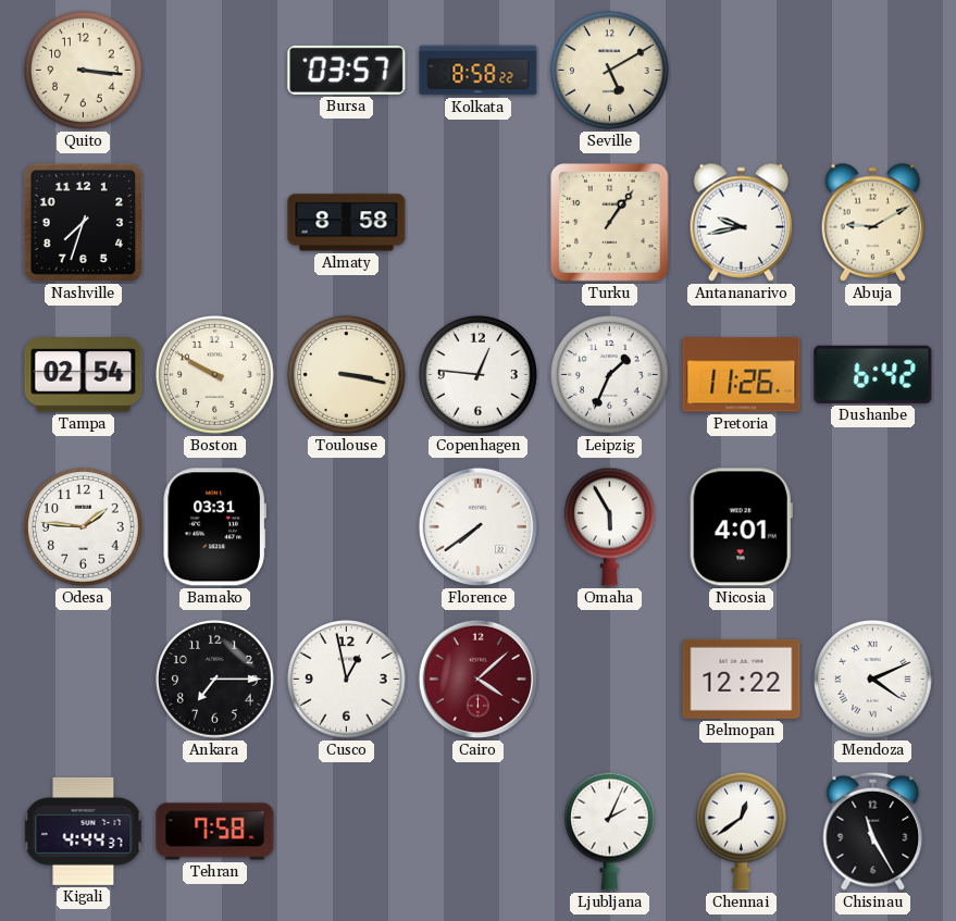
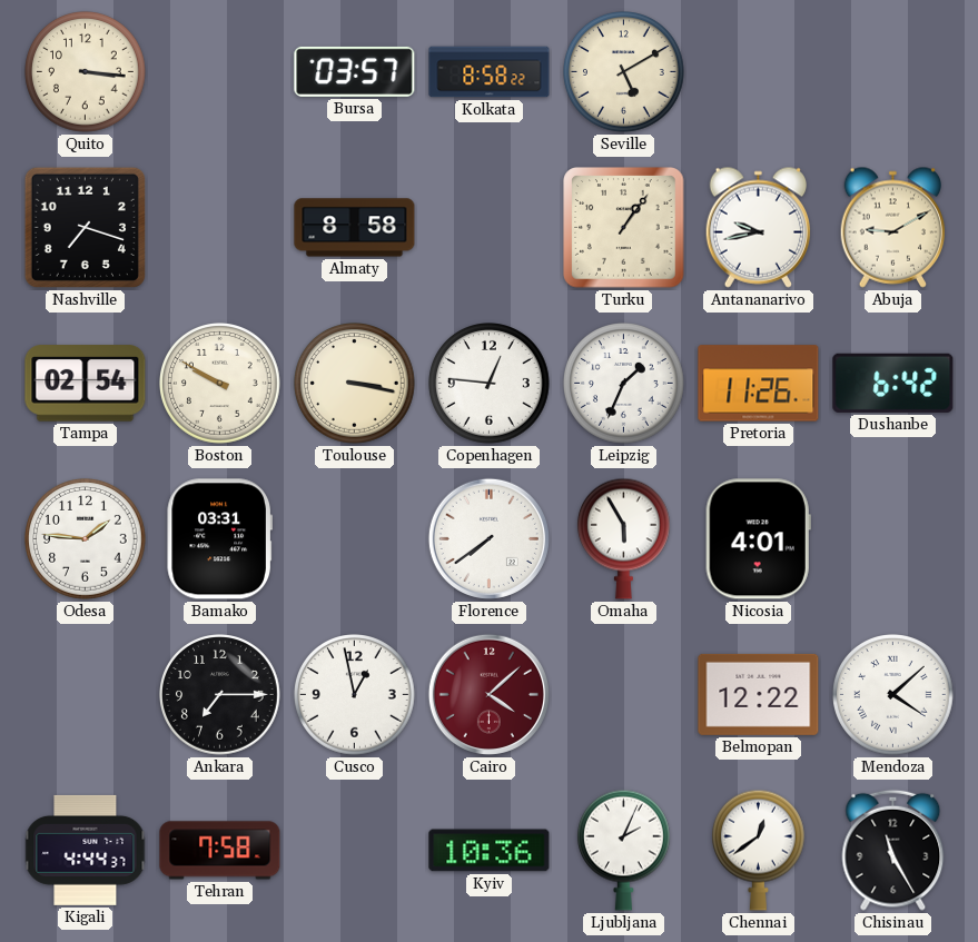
Nashville: 7:33 -> 7:18 (85, 227)
Mendoza: 4:11 -> 4:08 (893, 695)
Kyiv: none -> 10:36 (490, 851)
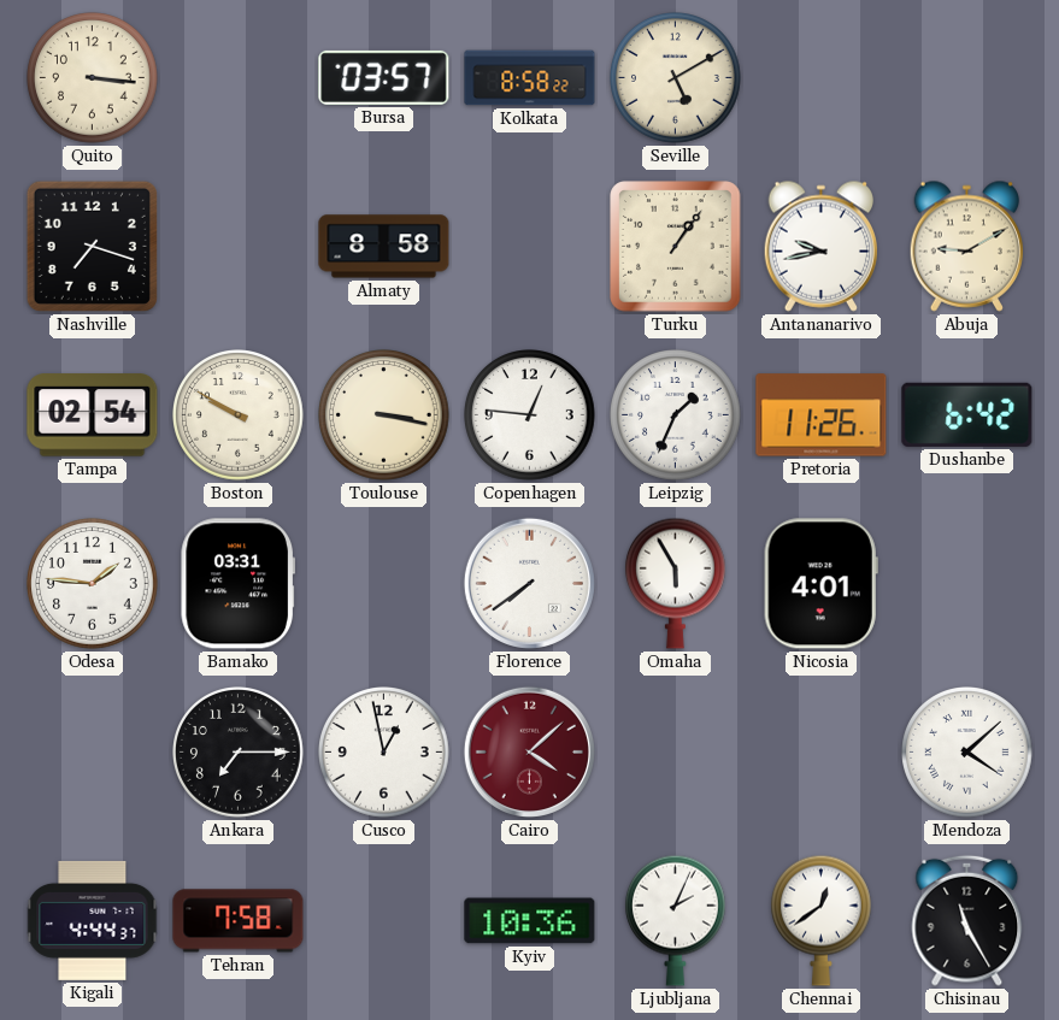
Belmopan: 12:22 -> none (759, 694)
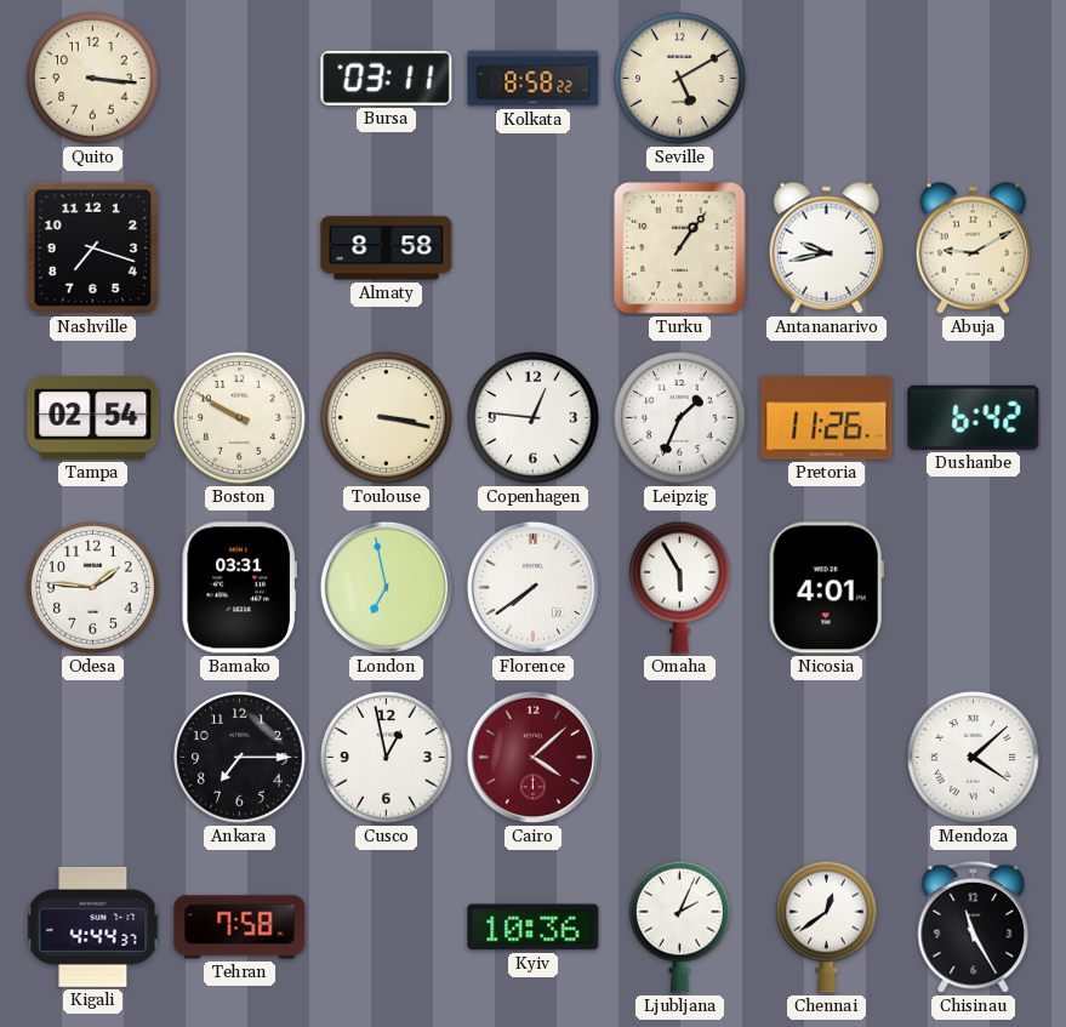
Bursa: 03:57 -> 03:11 (387, 78)
London: none -> 6:58 (386, 587)
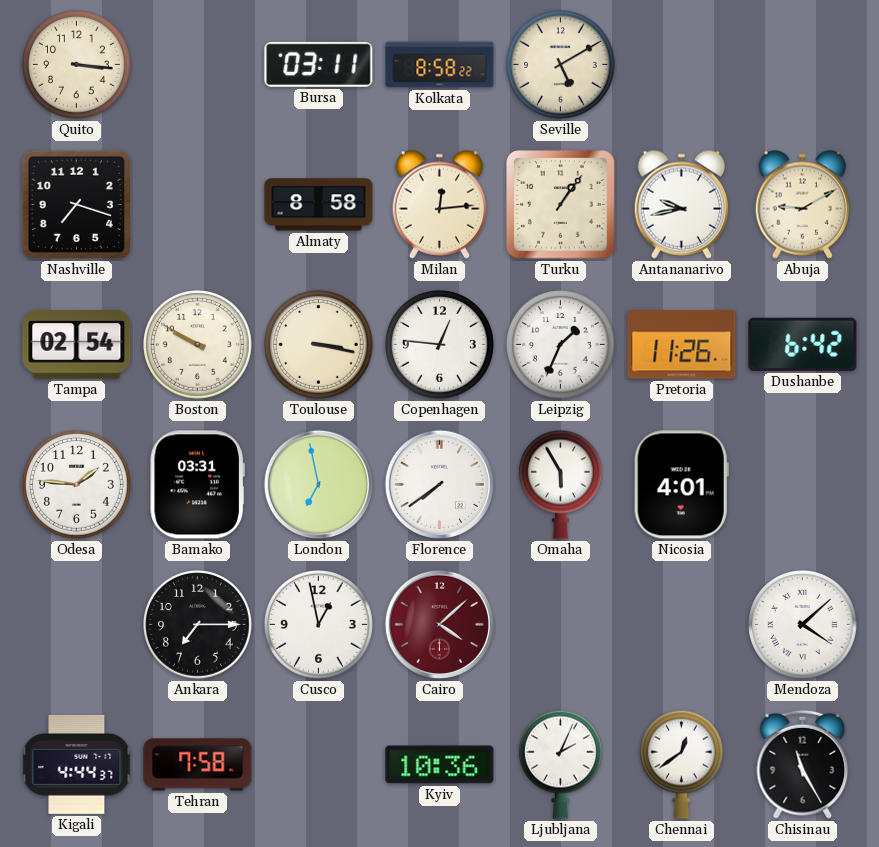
Milan: none -> 12:14 (440, 204)
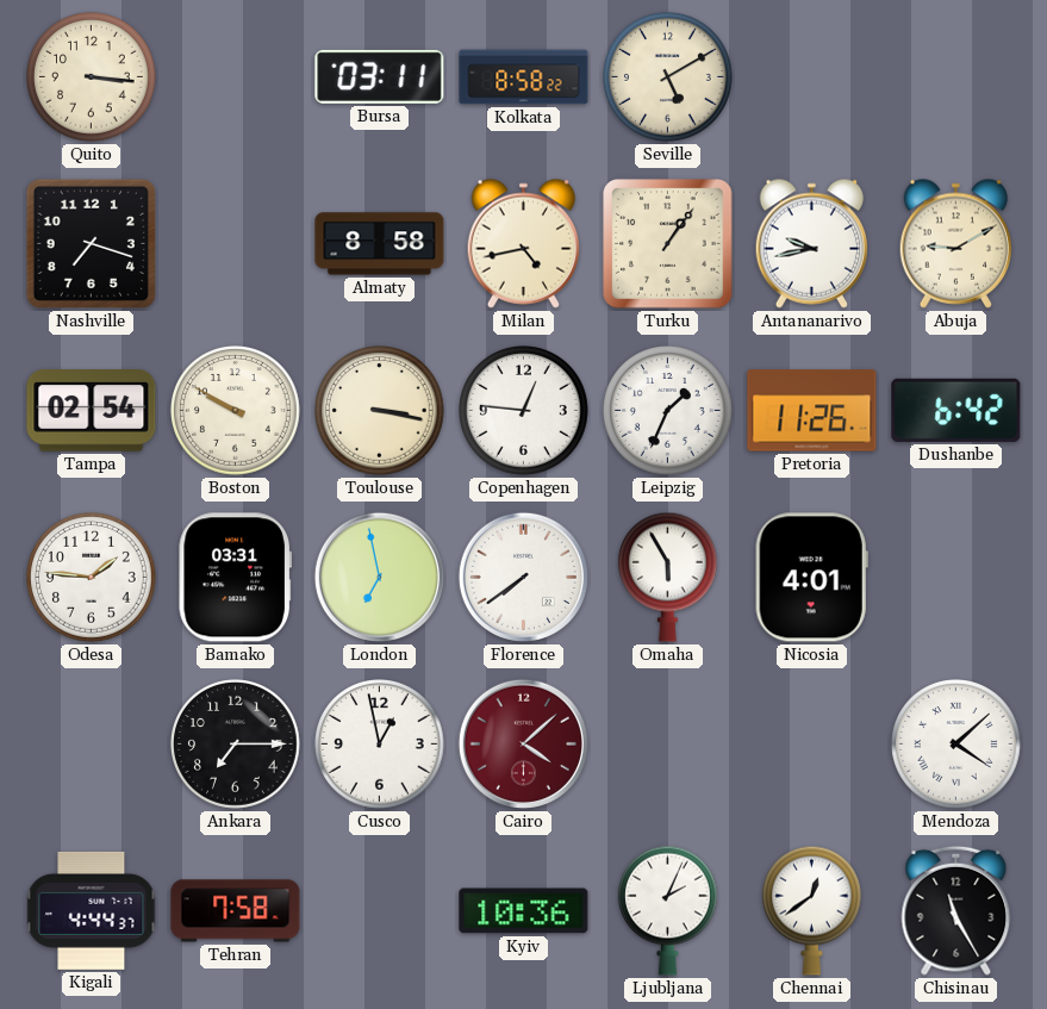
Milan: 12:14 -> 4:43 (524, 243)
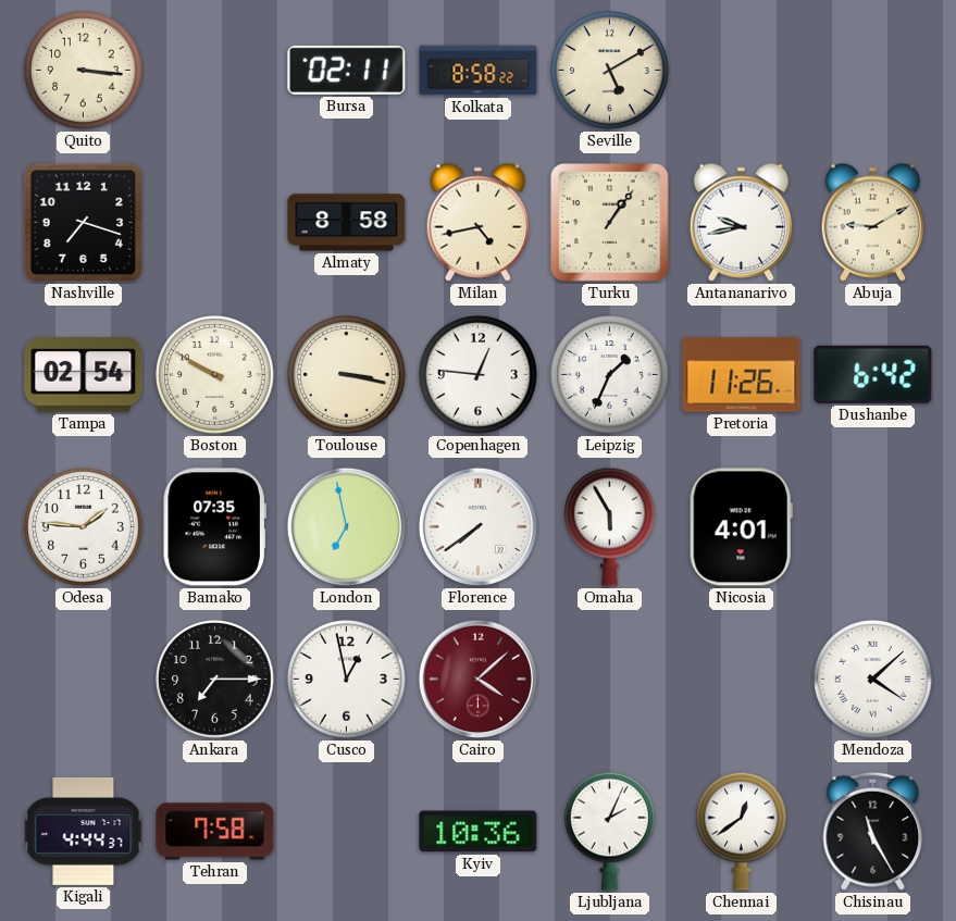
Bursa: 03:11 -> 02:11 (347, 70)
Bamako: 03:31 -> 07:35 (214, 527)
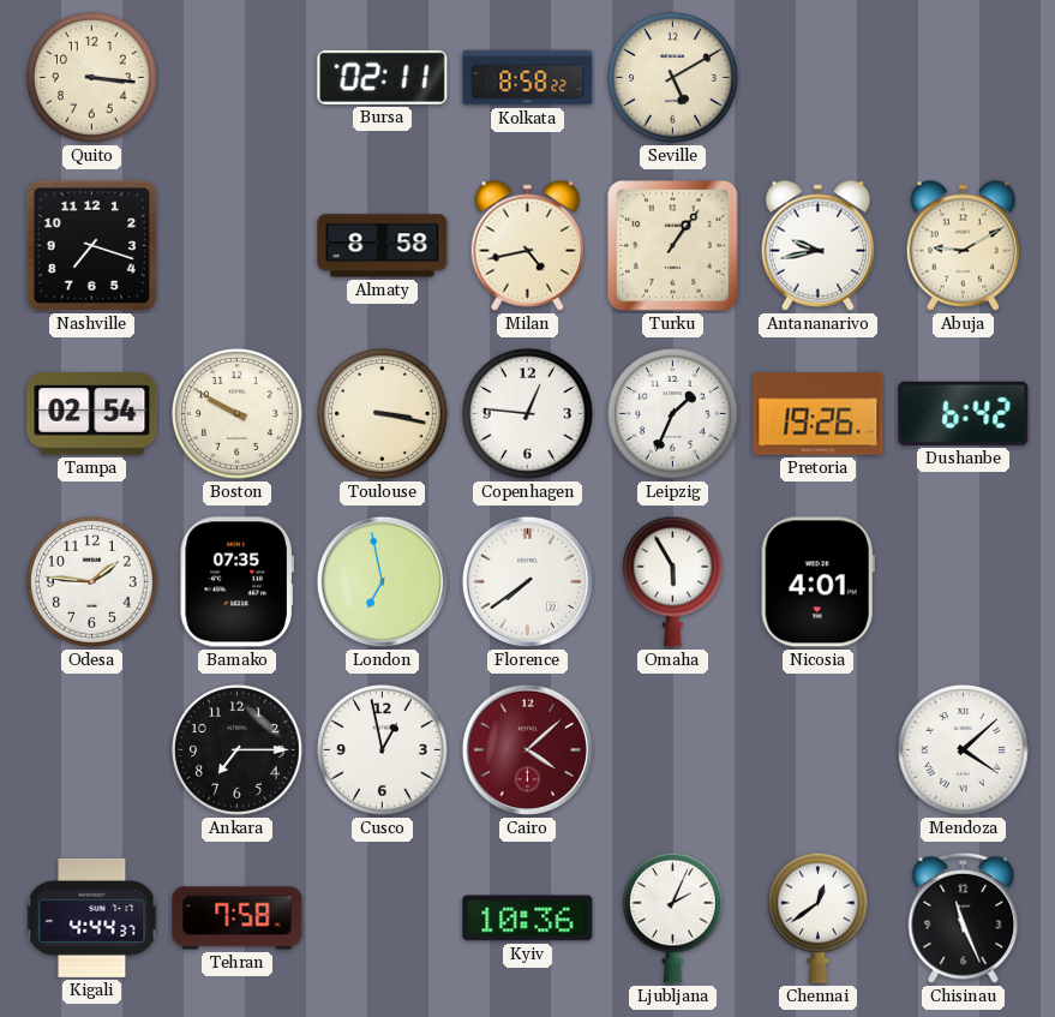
Pretoria: 11:26 -> 19:26 (819, 414)
Chisinau: 11:25 -> 11:26 (964, 917)
